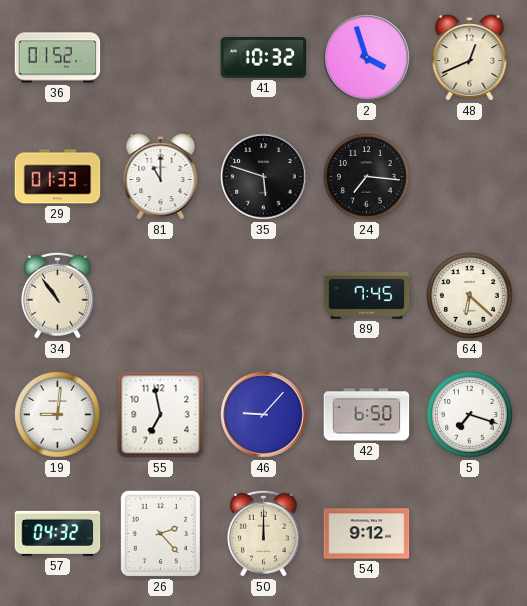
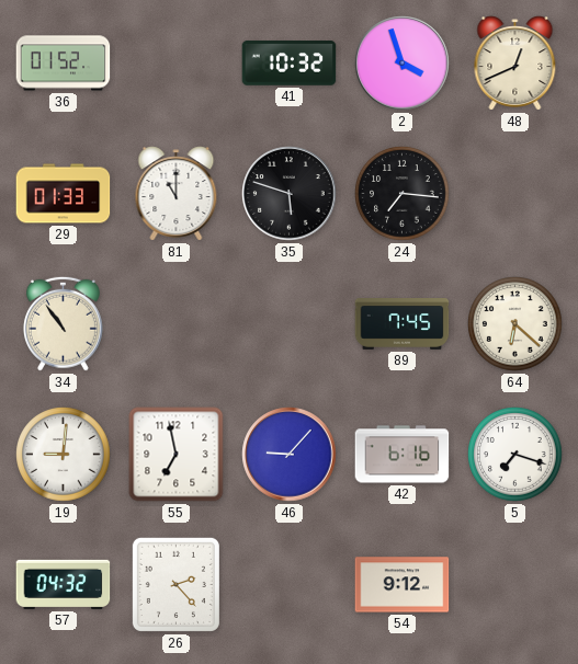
42: 6:50 -> 6:16 (403, 455)
50: 12:00 -> none (263, 533)
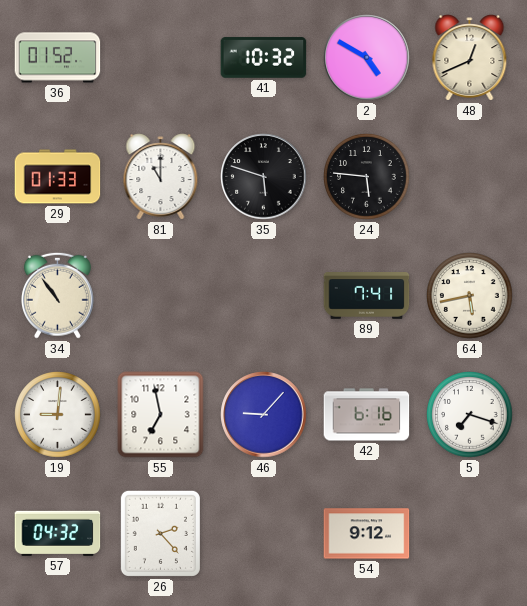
2: 3:57 -> 4:50 (367, 58)
24: 7:16 -> 5:46 (367, 177)
89: 7:45 -> 7:41 (367, 296)
64: 6:22 -> 5:43 (470, 296)
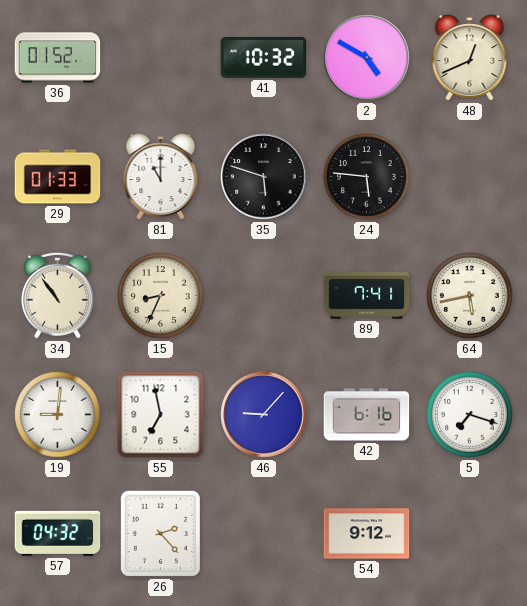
15: none -> 8:34 (161, 296)
